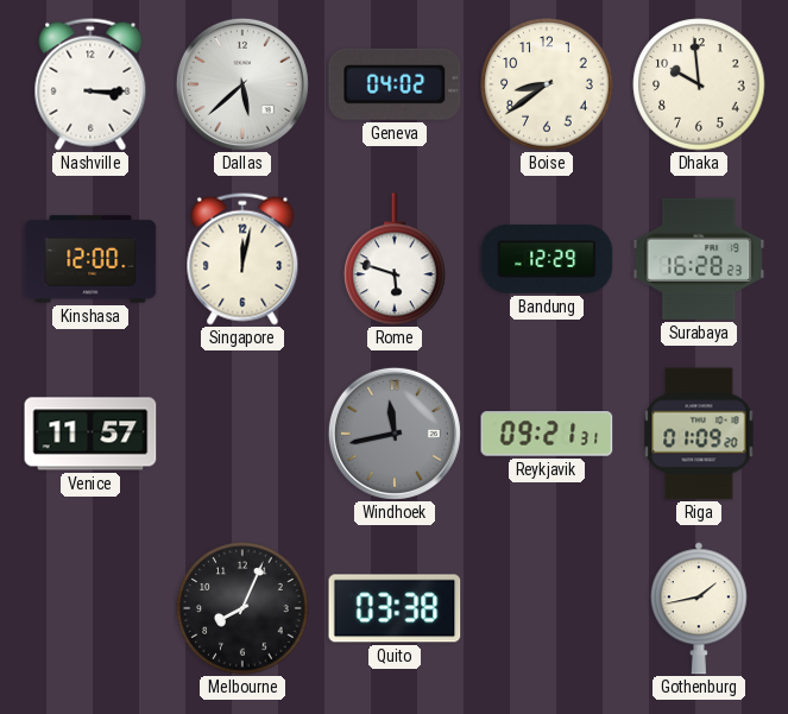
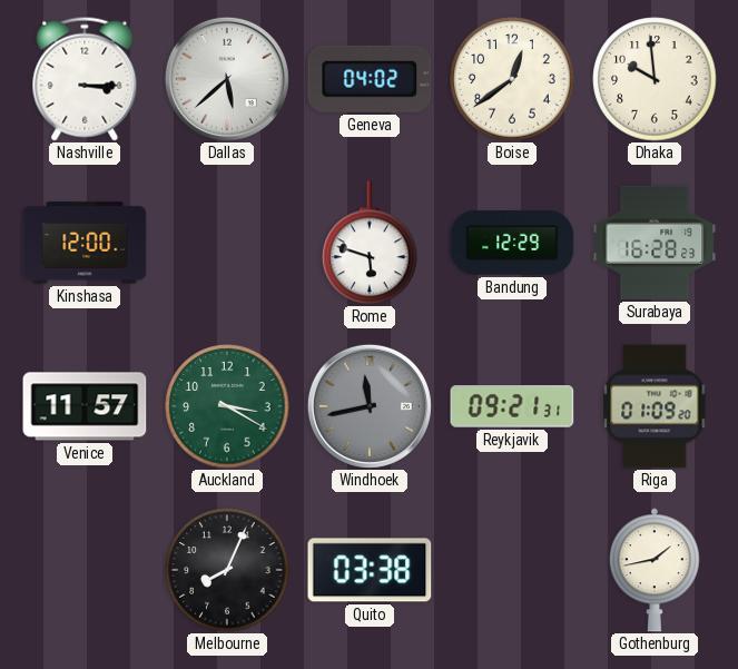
Boise: 8:39 -> 12:39 (512, 79)
Singapore: 12:02 -> none (242, 259)
Auckland: none -> 3:20 (227, 406)
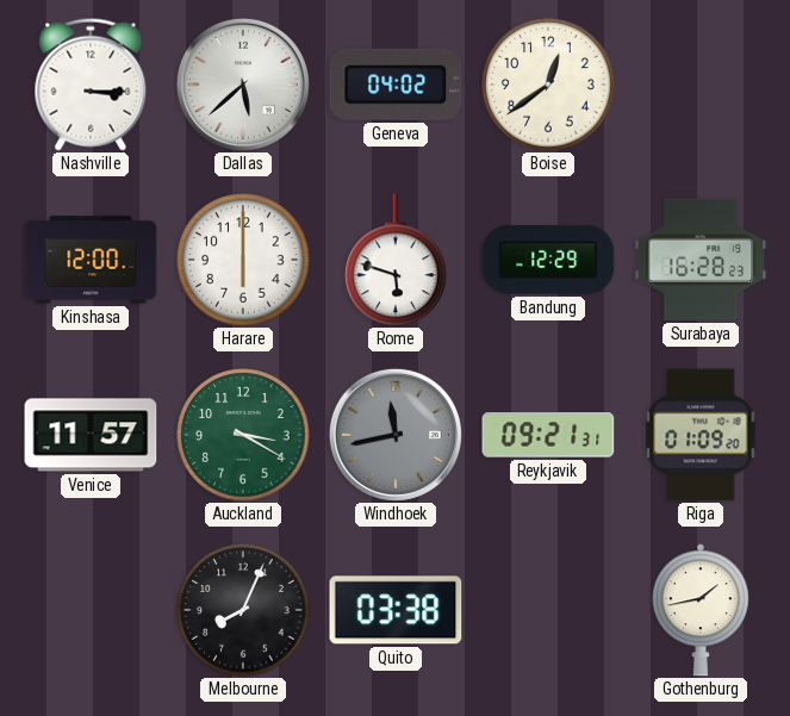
Dhaka: 9:59 -> none (655, 79)
Harare: none -> 6:00 (243, 260)
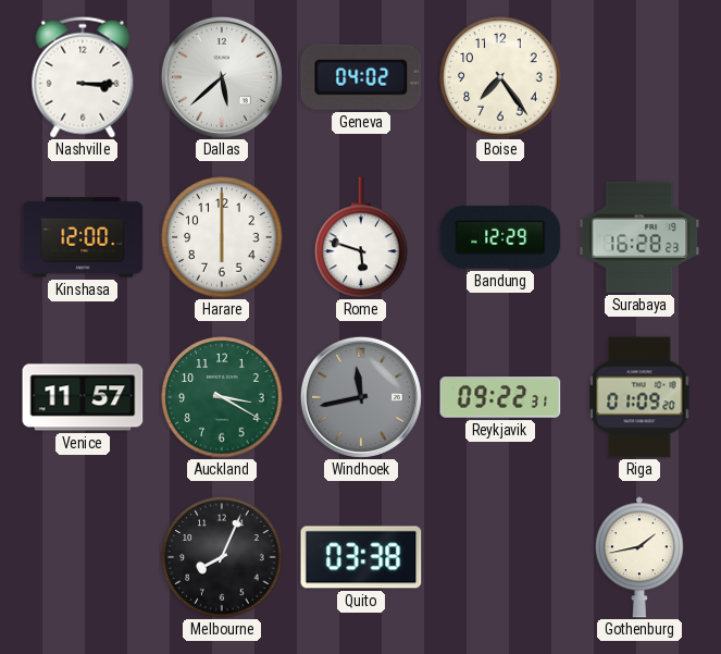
Boise: 12:39 -> 7:24 (500, 77)
Reykjavik: 09:21 -> 09:22 (500, 397)
